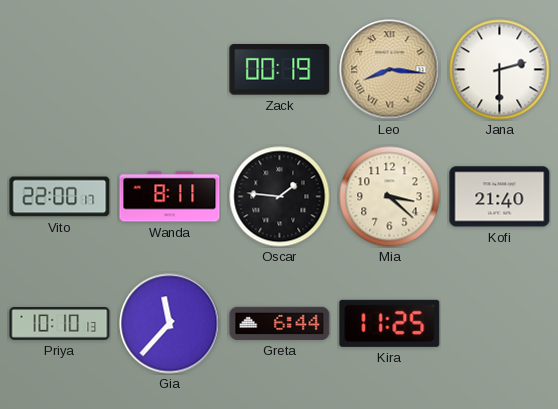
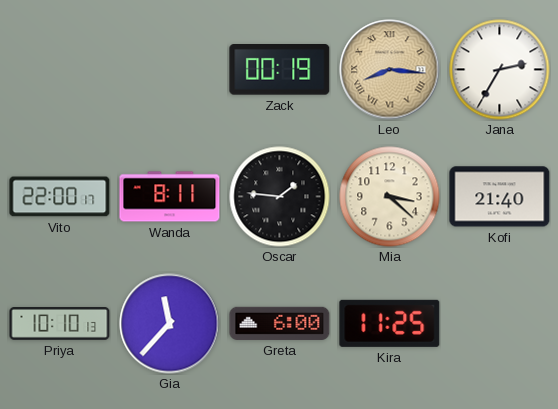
Jana: 2:30 -> 2:35 (500, 70)
Greta: 6:44 -> 6:00 (280, 323)
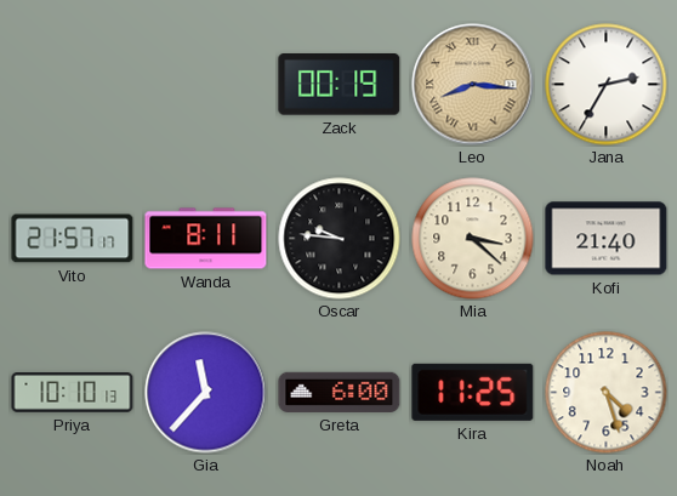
Vito: 22:00 -> 21:57 (73, 239)
Oscar: 1:46 -> 9:46 (340, 239)
Noah: none -> 4:27 (607, 393)
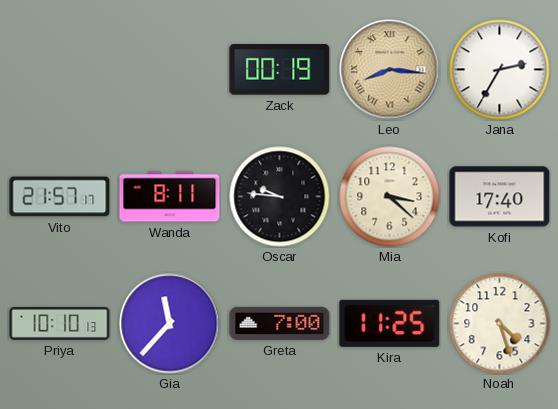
Kofi: 21:40 -> 17:40 (500, 197)
Greta: 6:00 -> 7:00 (280, 323)
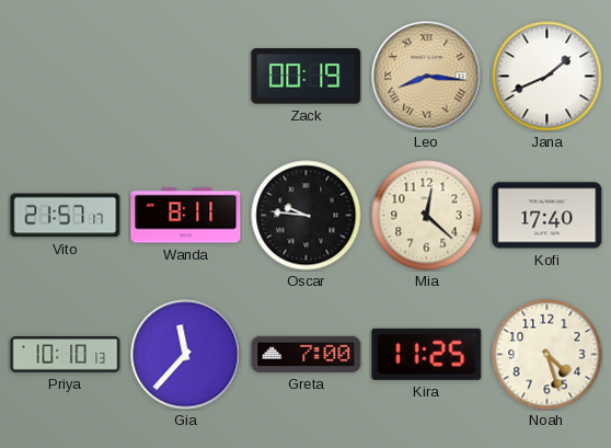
Jana: 2:35 -> 1:41 (547, 77)
Mia: 3:22 -> 12:22 (427, 216)
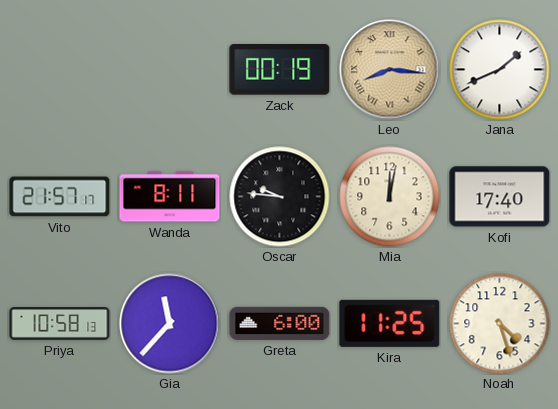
Mia: 12:22 -> 12:02 (390, 197)
Priya: 10:10 -> 10:58 (60, 324)
Greta: 7:00 -> 6:00 (280, 323)
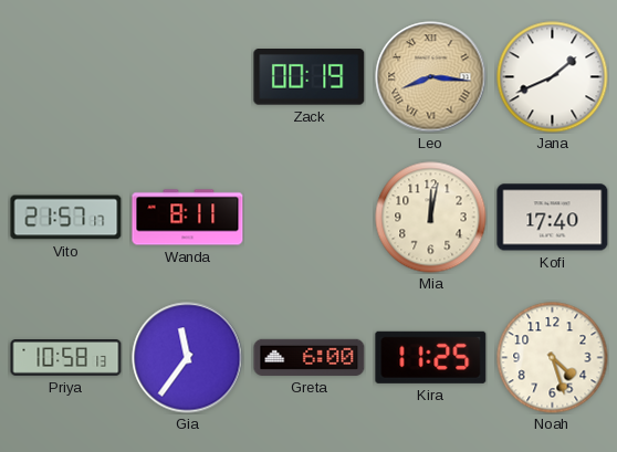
Oscar: 9:46 -> none (280, 197)
Gia: 11:37 -> 11:36 (188, 358)
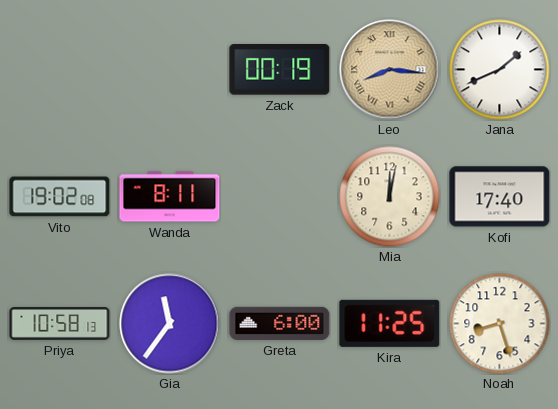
Vito: 21:57 -> 19:02 (60, 197)
Noah: 4:27 -> 8:27 (500, 324)
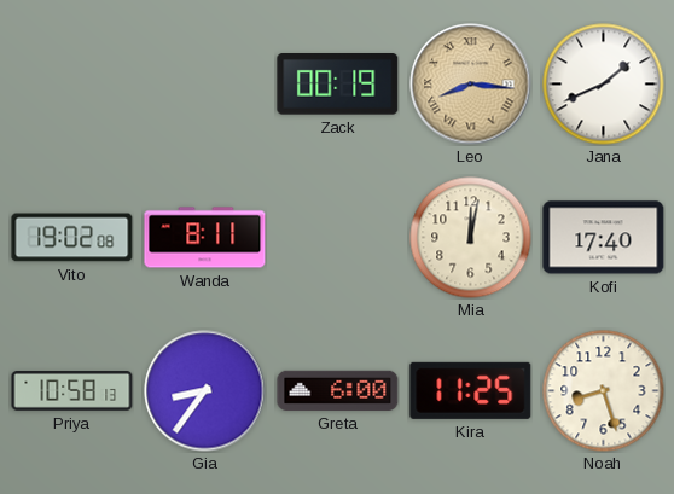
Gia: 11:36 -> 8:36 (205, 391)
